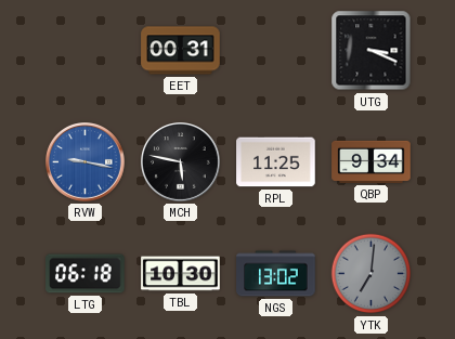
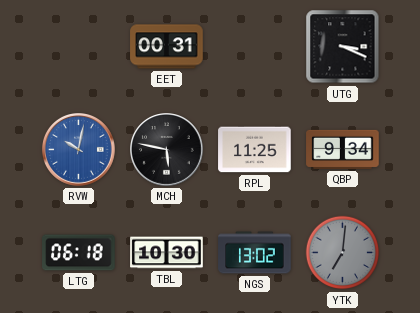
RVW: 9:17 -> 10:02 (79, 150)
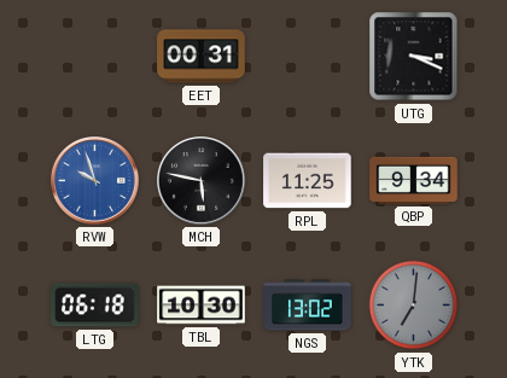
RVW: 10:02 -> 9:57 (95, 181)
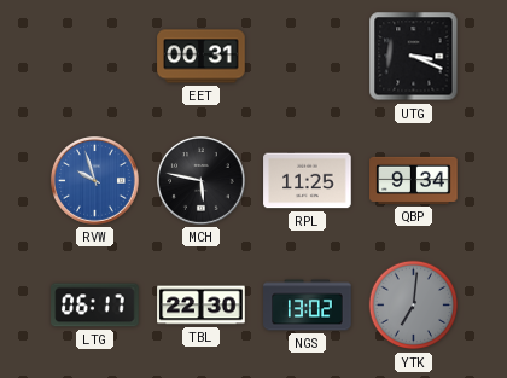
LTG: 06:18 -> 06:17 (95, 306)
TBL: 10:30 -> 22:30 (202, 306)
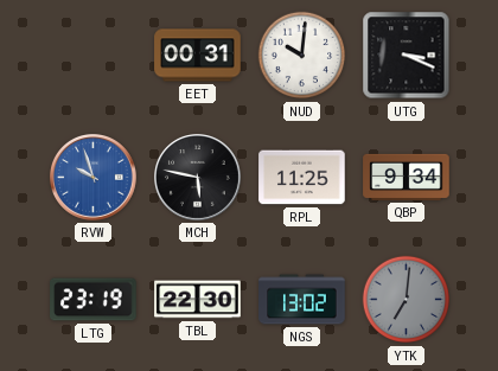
NUD: none -> 10:01 (302, 56)
LTG: 06:17 -> 23:19 (94, 300)
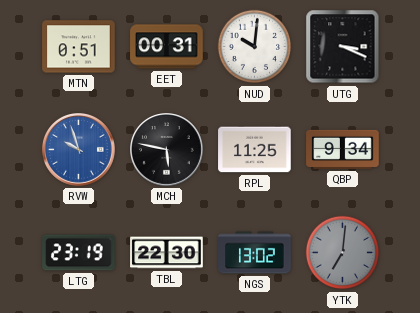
MTN: none -> 0:51 (79, 47)
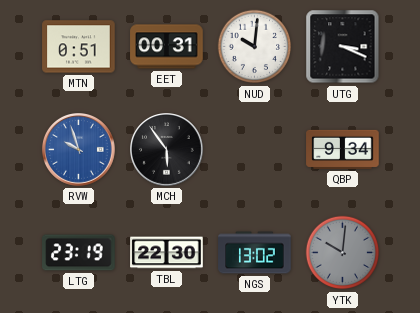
MCH: 5:47 -> 5:54 (167, 150)
RPL: 11:25 -> none (255, 150)
YTK: 7:01 -> 10:01 (343, 253)
